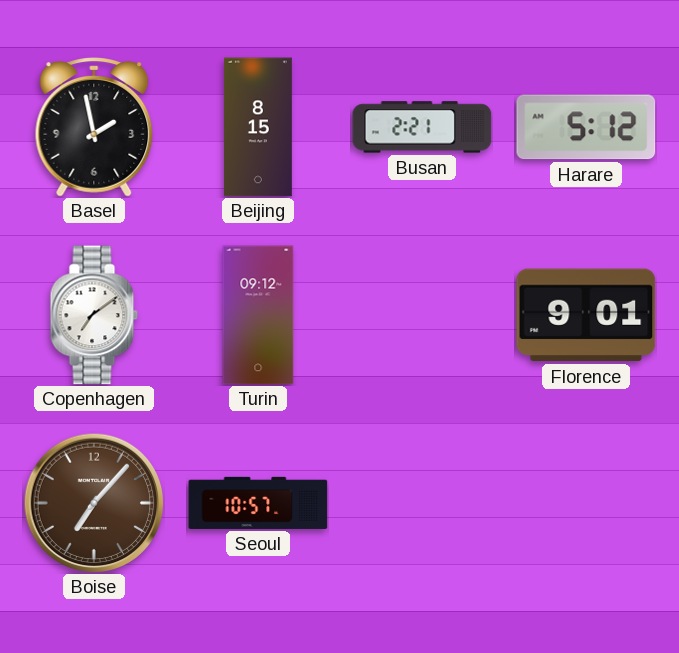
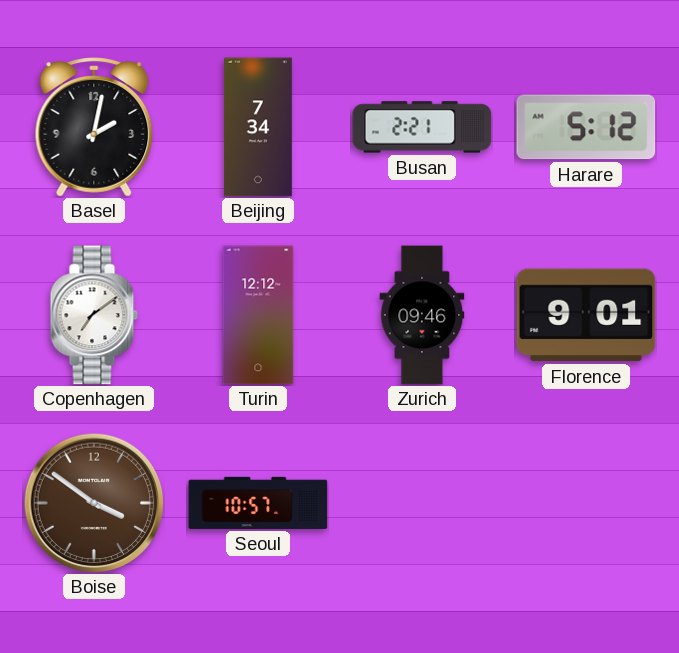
Basel: 1:58 -> 2:02 (94, 127)
Beijing: 8:15 -> 7:34 (258, 127)
Turin: 09:12 -> 12:12 (258, 315)
Zurich: none -> 09:46 (422, 315)
Boise: 7:07 -> 3:51 (94, 503)
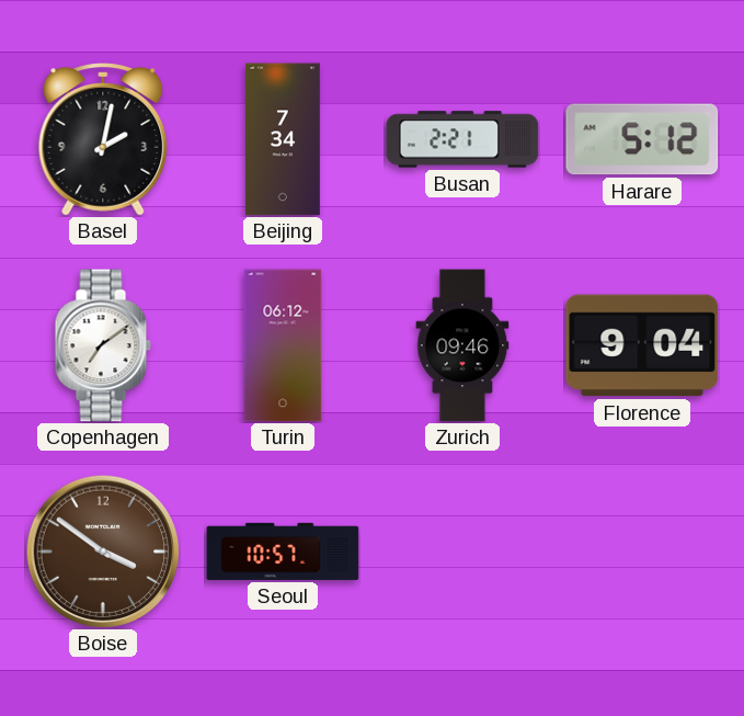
Turin: 12:12 -> 06:12 (283, 345)
Florence: 9:01 -> 9:04 (642, 345)
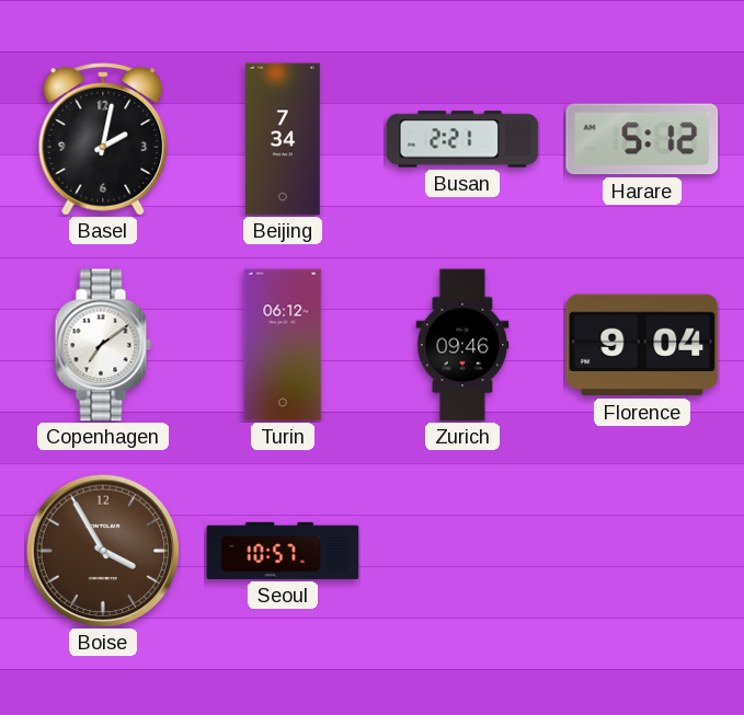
Boise: 3:51 -> 3:55 (103, 551)
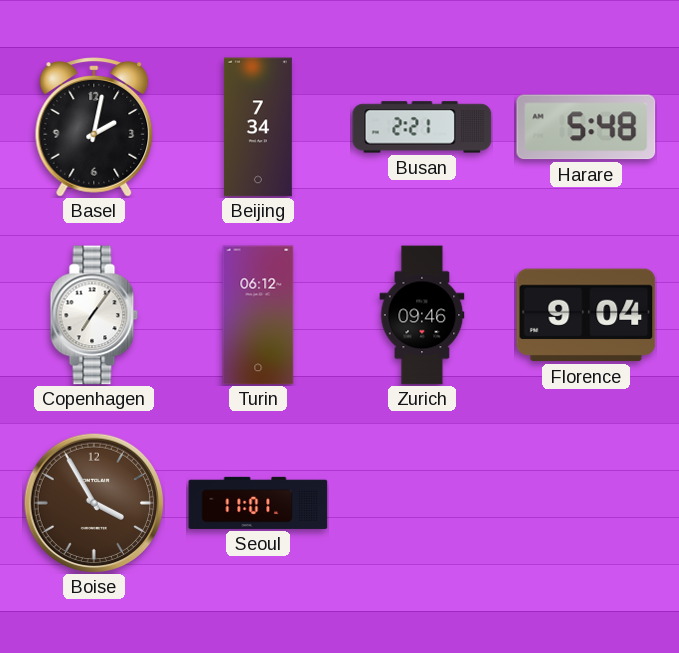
Harare: 5:12 -> 5:48 (586, 127)
Copenhagen: 7:09 -> 7:06 (94, 315)
Seoul: 10:57 -> 11:01 (258, 503)
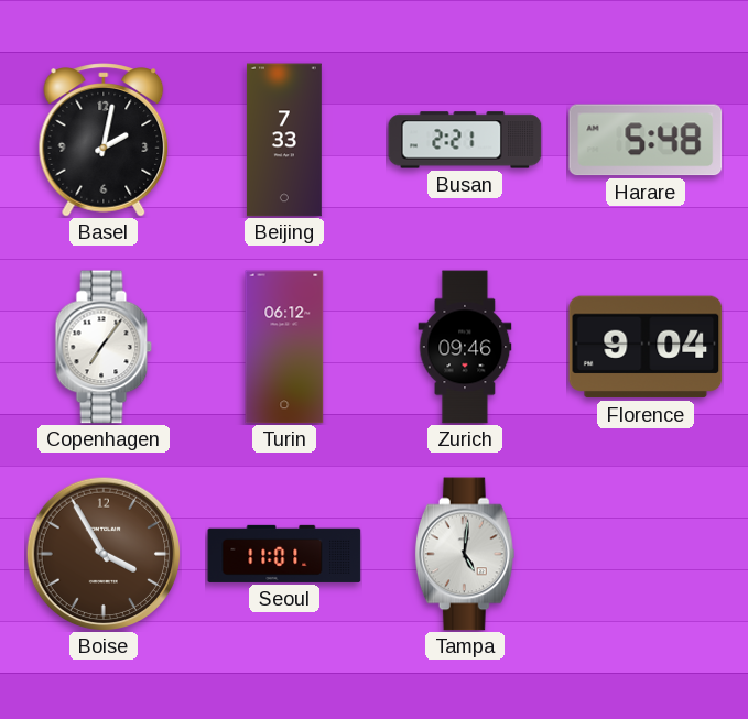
Beijing: 7:34 -> 7:33 (284, 140)
Tampa: none -> 5:01 (465, 554)
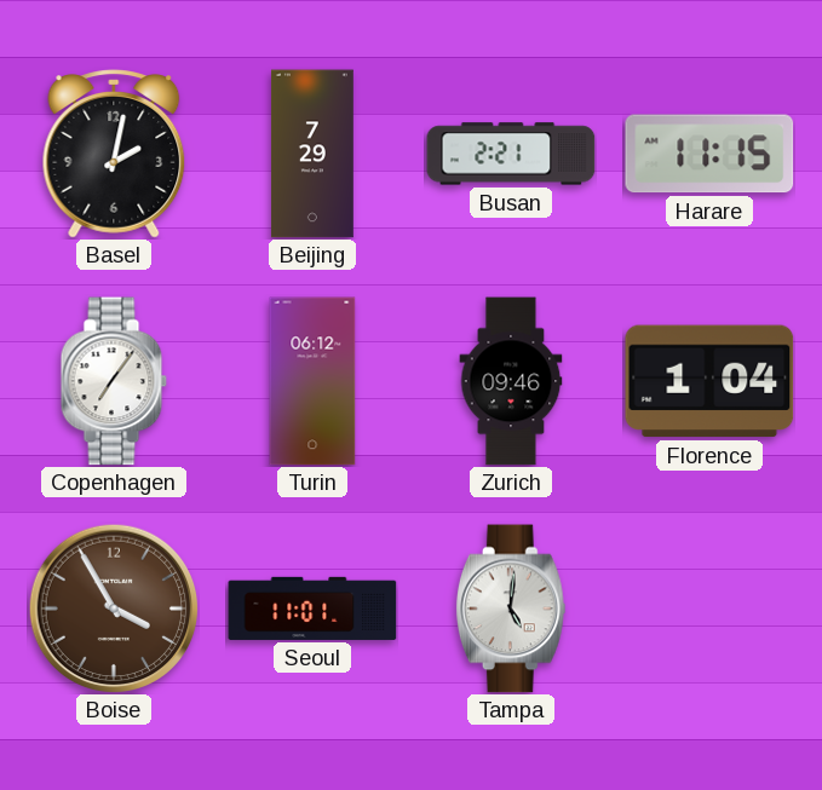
Beijing: 7:33 -> 7:29 (312, 154)
Harare: 5:48 -> 11:15 (709, 154)
Florence: 9:04 -> 1:04 (709, 381)
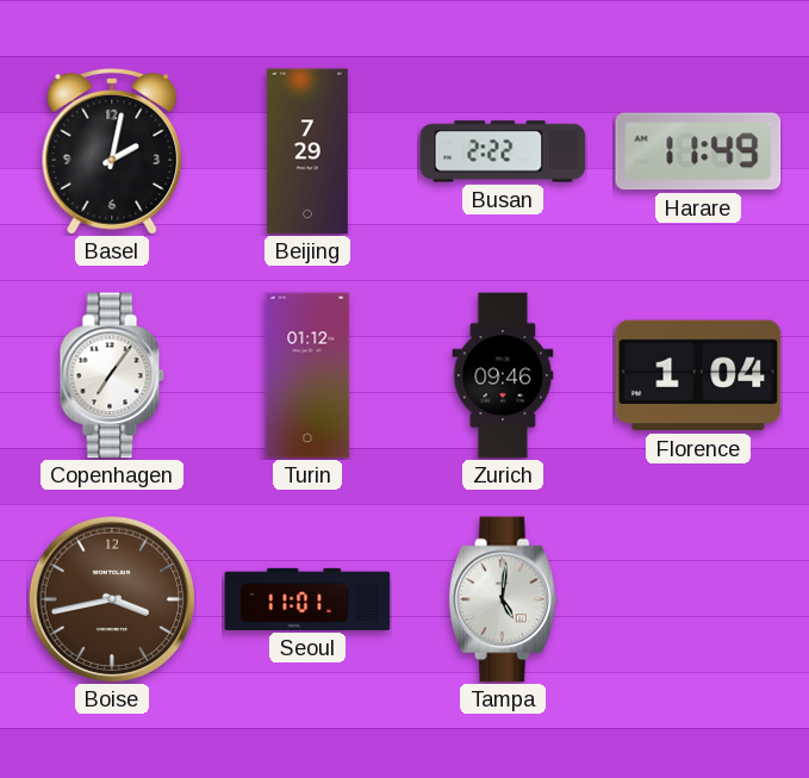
Busan: 2:21 -> 2:22 (503, 151)
Harare: 11:15 -> 11:49 (698, 151)
Turin: 06:12 -> 01:12 (307, 375)
Boise: 3:55 -> 3:43 (112, 599)
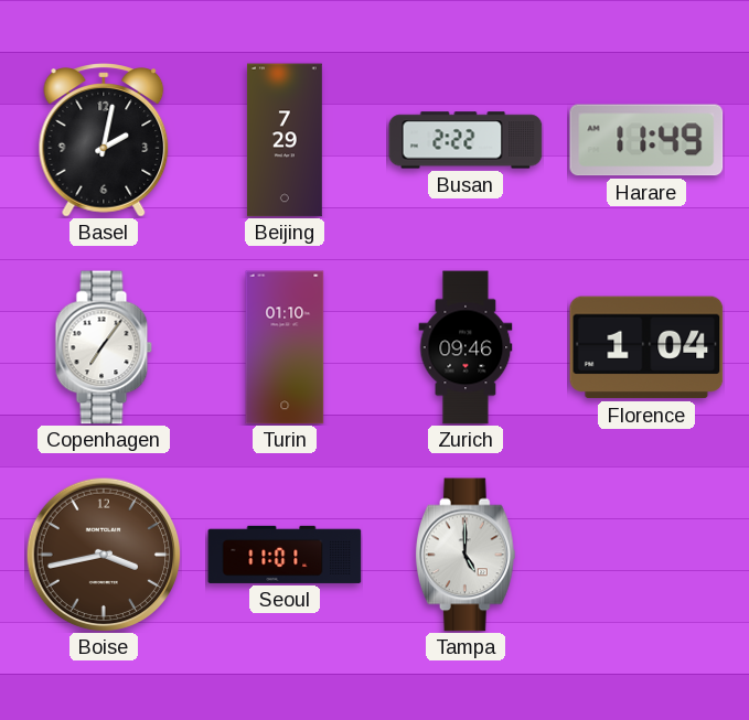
Turin: 01:12 -> 01:10 (285, 347)
Tampa: 5:01 -> 5:00 (466, 555)
